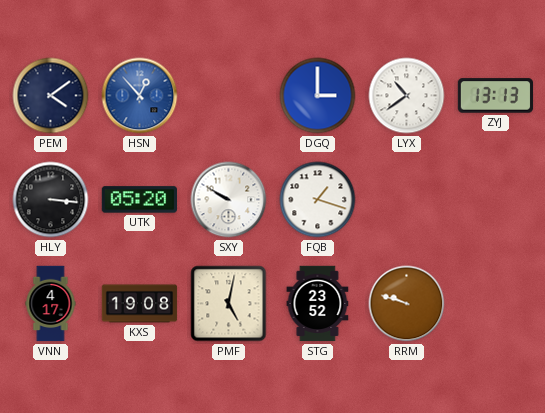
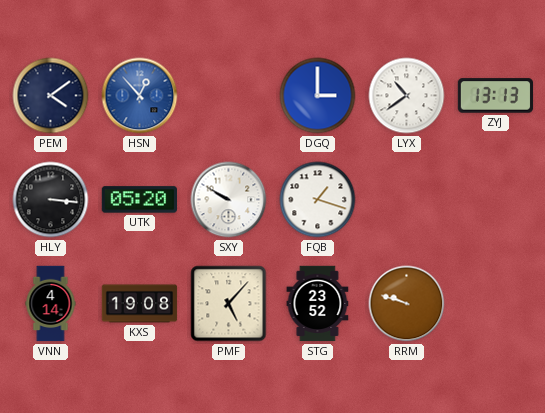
VNN: 4:17 -> 4:14 (51, 304)
PMF: 5:02 -> 5:07 (229, 304)
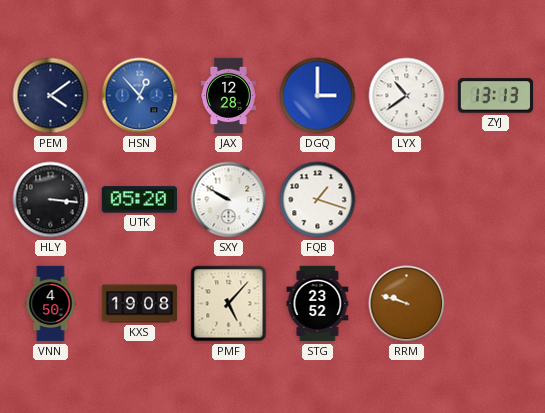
JAX: none -> 12:28 (229, 96)
VNN: 4:14 -> 4:50 (51, 304)
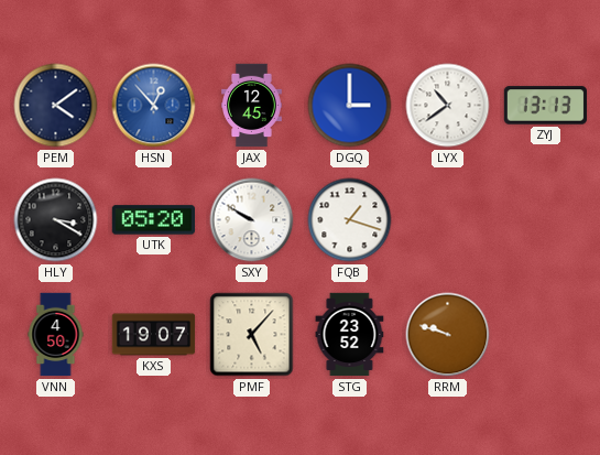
JAX: 12:28 -> 12:45 (252, 106)
HLY: 3:16 -> 3:20 (56, 220)
KXS: 19:08 -> 19:07 (154, 335)
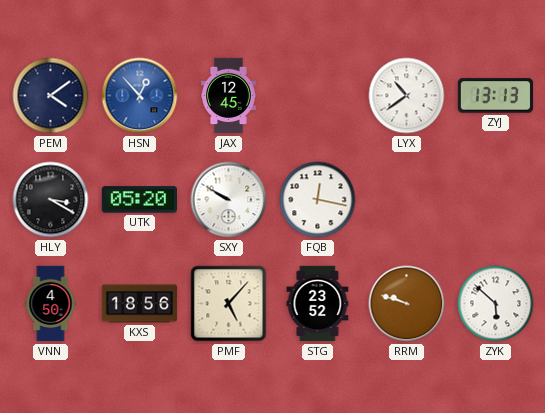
DGQ: 3:00 -> none (350, 106)
FQB: 1:18 -> 12:17 (318, 200)
KXS: 19:07 -> 18:56 (140, 304)
ZYK: none -> 5:52 (496, 304)
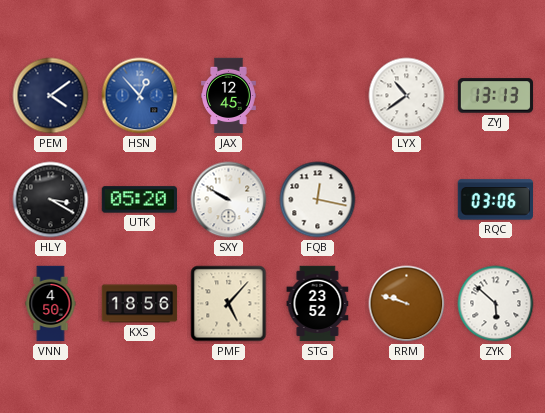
RQC: none -> 03:06 (495, 200)
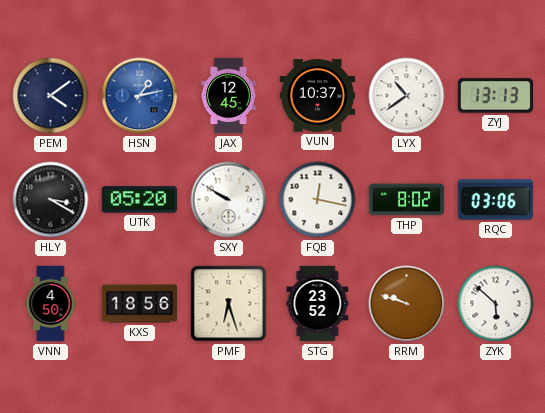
HSN: 12:53 -> 1:13 (140, 96)
VUN: none -> 10:37 (318, 96)
THP: none -> 8:02 (407, 200)
PMF: 5:07 -> 6:27 (229, 304)
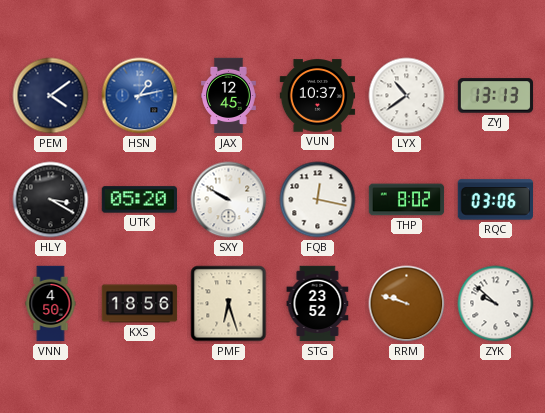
ZYK: 5:52 -> 9:52 (496, 304)
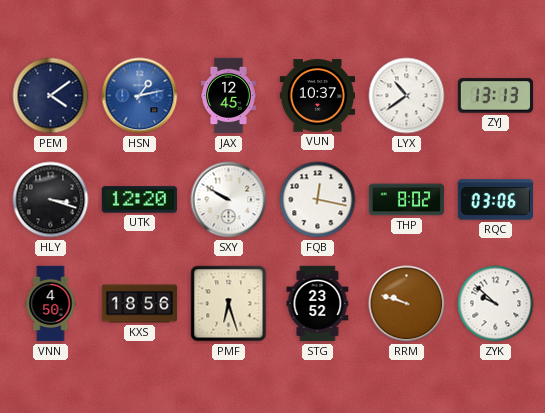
HLY: 3:20 -> 3:18 (51, 200)
UTK: 05:20 -> 12:20 (139, 200)
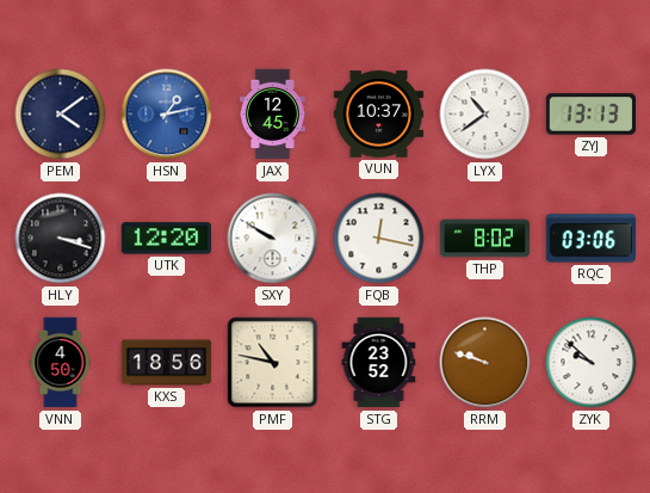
PMF: 6:27 -> 10:47 (273, 363)
